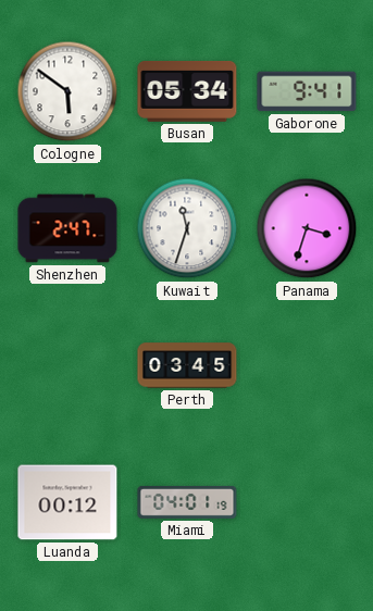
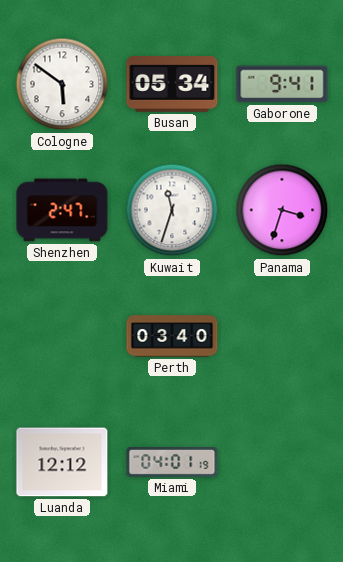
Perth: 03:45 -> 03:40 (172, 336)
Luanda: 00:12 -> 12:12 (62, 462)
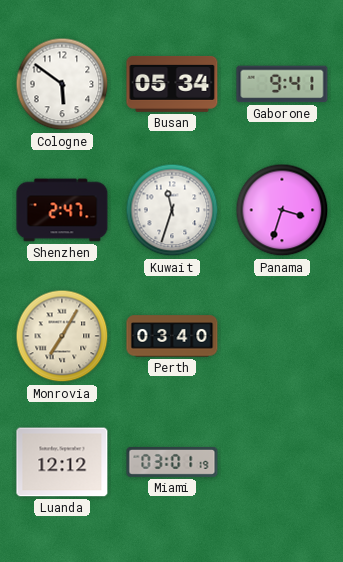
Monrovia: none -> 7:05 (62, 336)
Miami: 04:01 -> 03:01 (172, 462)
